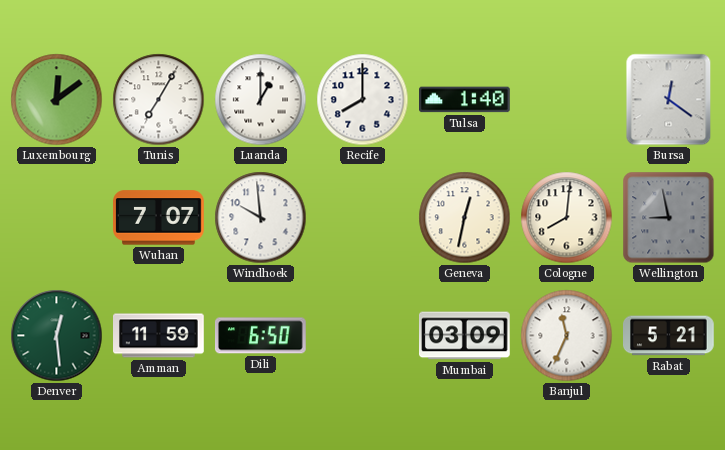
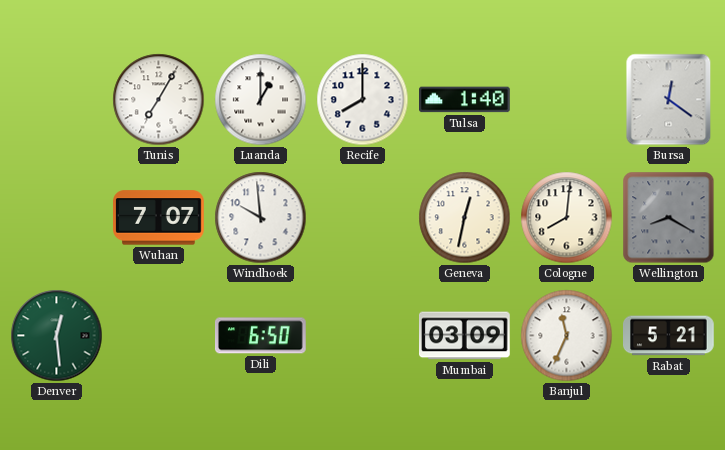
Luxembourg: 12:09 -> none (57, 100)
Wellington: 8:58 -> 8:20 (669, 218)
Amman: 11:59 -> none (159, 336)
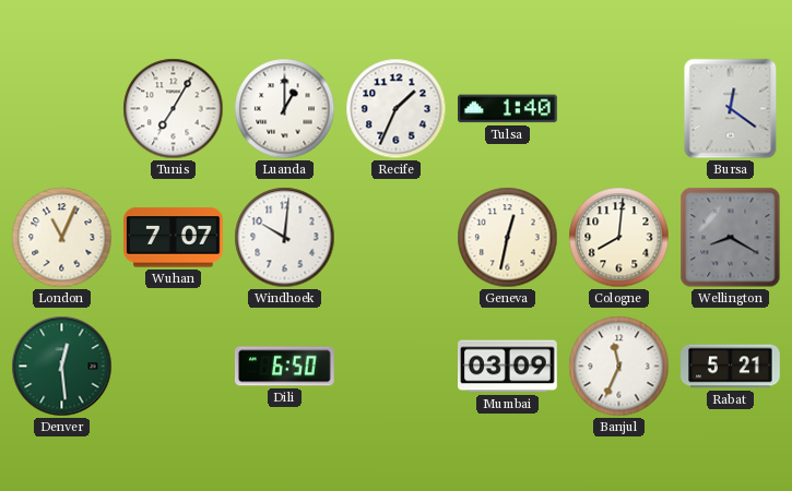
Recife: 8:00 -> 1:34 (397, 109)
London: none -> 11:04 (62, 238)
Windhoek: 9:59 -> 10:01 (285, 238)
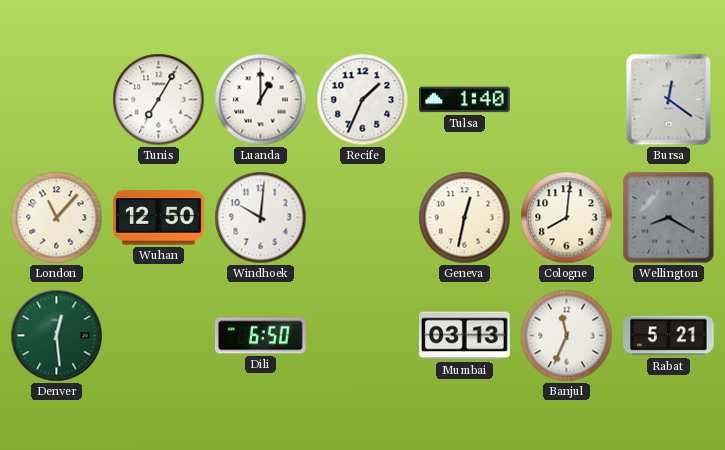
London: 11:04 -> 11:07 (57, 218)
Wuhan: 7:07 -> 12:50 (159, 218)
Mumbai: 03:09 -> 03:13 (465, 336)
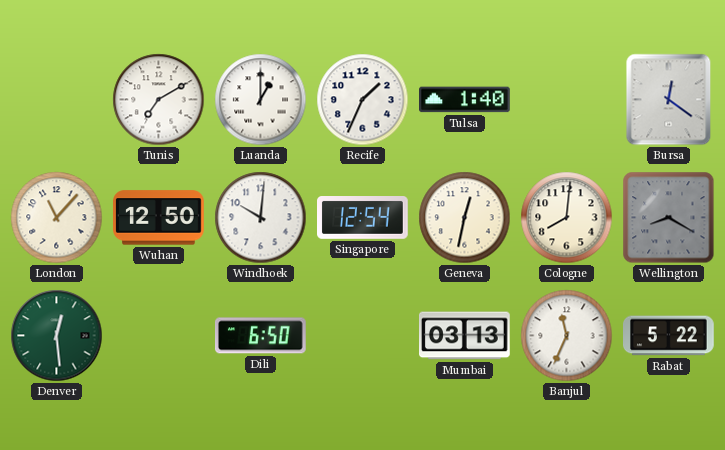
Tunis: 7:05 -> 7:10 (159, 100)
Singapore: none -> 12:54 (363, 218)
Rabat: 5:21 -> 5:22 (669, 336)
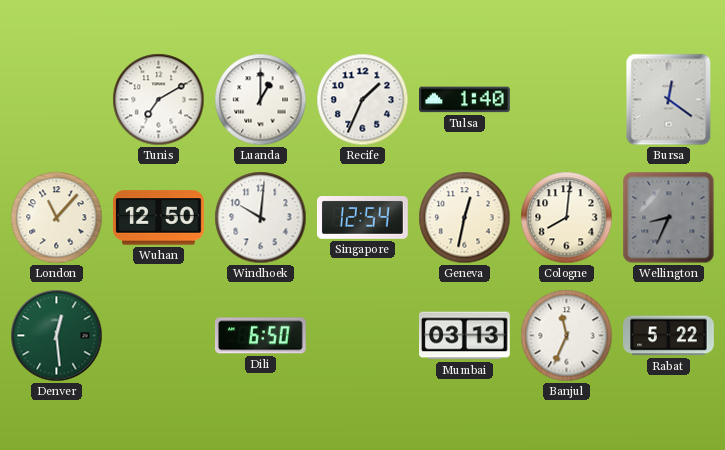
Wellington: 8:20 -> 8:34 (669, 218)
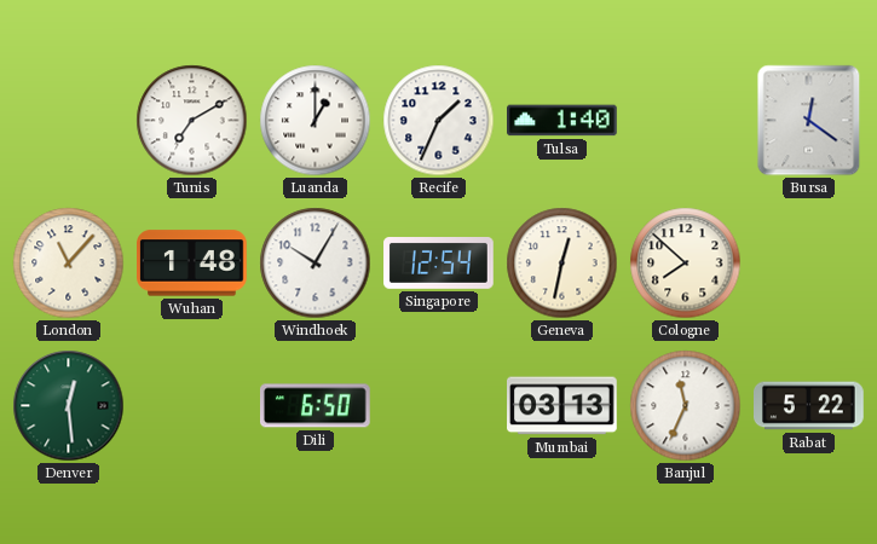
Wuhan: 12:50 -> 1:48 (192, 264)
Windhoek: 10:01 -> 10:05 (316, 264)
Cologne: 8:01 -> 7:52 (686, 264)
Wellington: 8:34 -> none (669, 218)
